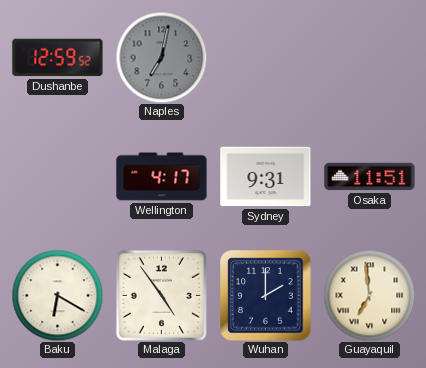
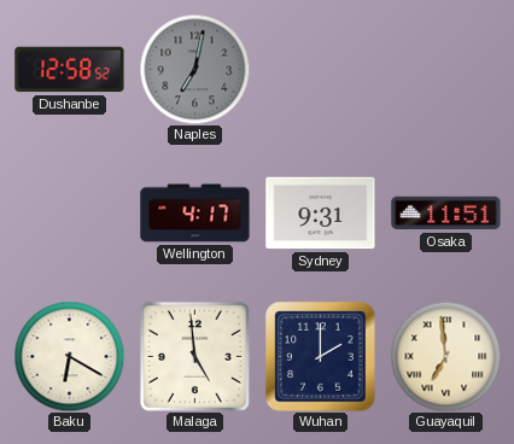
Dushanbe: 12:59 -> 12:58 (70, 70)
Malaga: 4:54 -> 4:59 (194, 356)
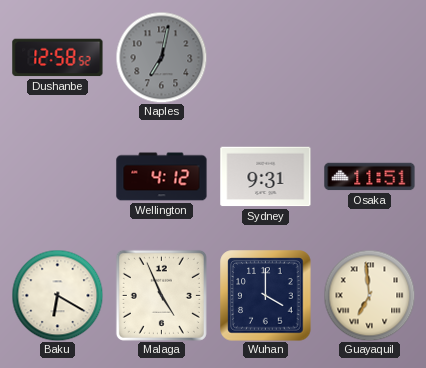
Wellington: 4:17 -> 4:12 (162, 177)
Malaga: 4:59 -> 4:56 (161, 295)
Wuhan: 2:00 -> 4:00 (266, 296)
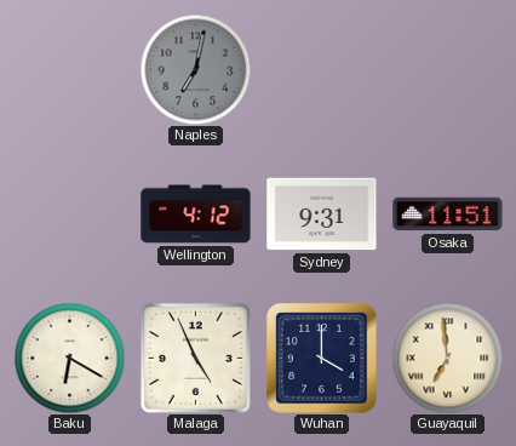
Dushanbe: 12:58 -> none (58, 58)
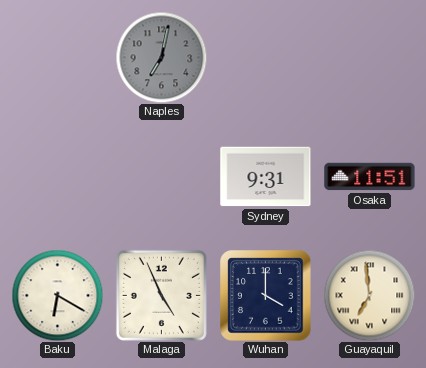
Wellington: 4:12 -> none (196, 215)
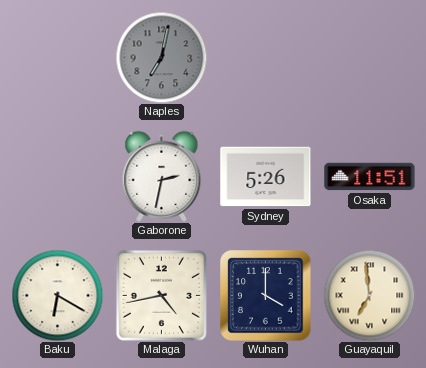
Gaborone: none -> 2:32 (162, 176)
Sydney: 9:31 -> 5:26 (266, 177)
Malaga: 4:56 -> 4:43 (161, 295)
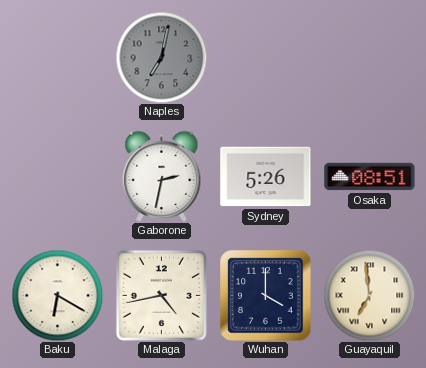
Osaka: 11:51 -> 08:51 (370, 177)
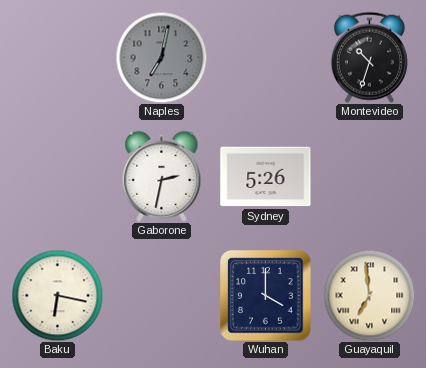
Montevideo: none -> 10:33 (369, 57)
Osaka: 08:51 -> none (370, 177)
Baku: 6:20 -> 6:17 (57, 295)
Malaga: 4:43 -> none (161, 295)
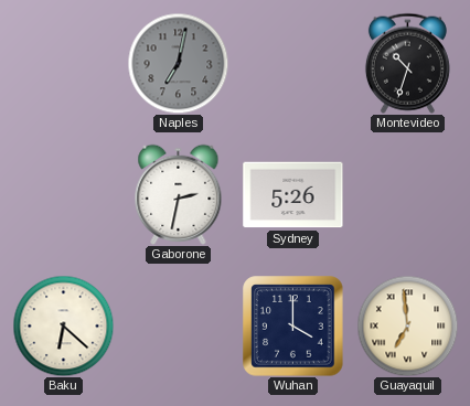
Baku: 6:17 -> 6:22 (63, 325)
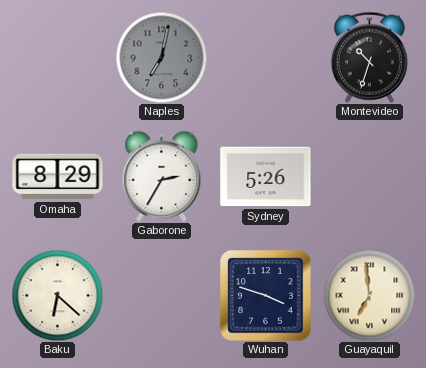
Omaha: none -> 8:29 (58, 177)
Gaborone: 2:32 -> 2:35 (162, 176)
Wuhan: 4:00 -> 3:48 (266, 296)
